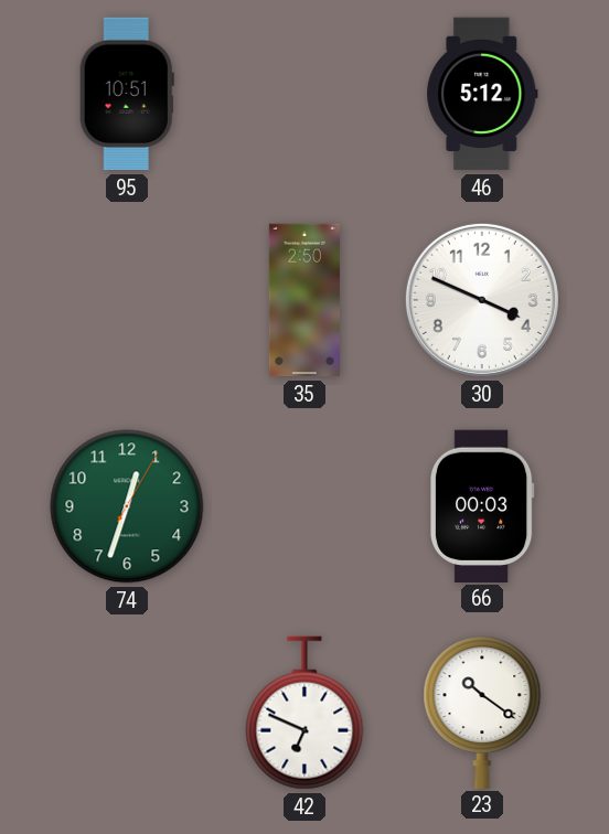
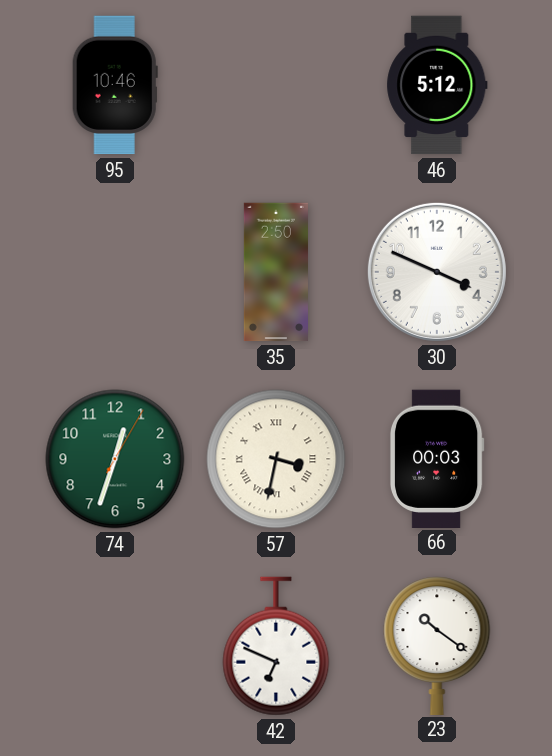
95: 10:51 -> 10:46 (115, 85)
57: none -> 3:32 (276, 459)
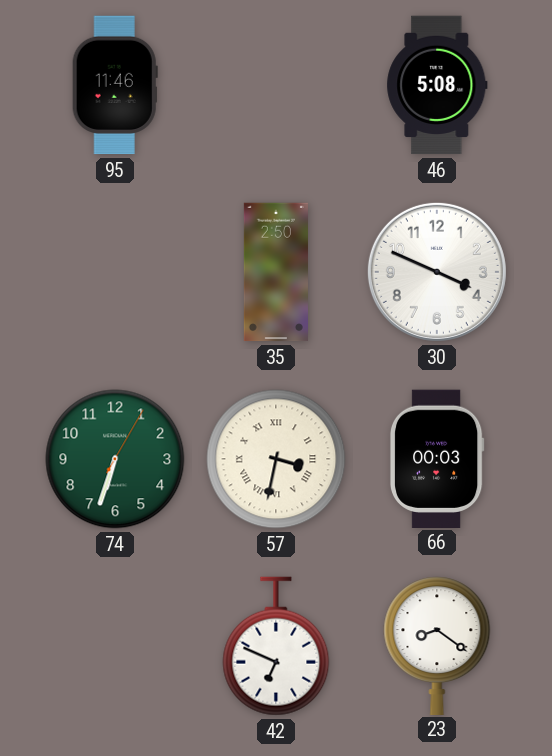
95: 10:46 -> 11:46 (115, 85)
46: 5:12 -> 5:08 (437, 85)
74: 12:33 -> 6:33 (115, 459)
23: 10:21 -> 8:21 (437, 645)
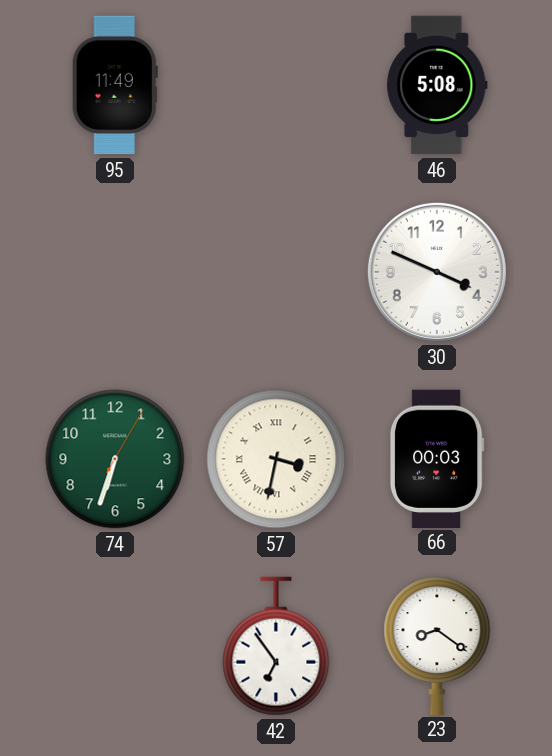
95: 11:46 -> 11:49 (115, 85)
35: 2:50 -> none (276, 272)
42: 6:49 -> 6:54 (276, 646)
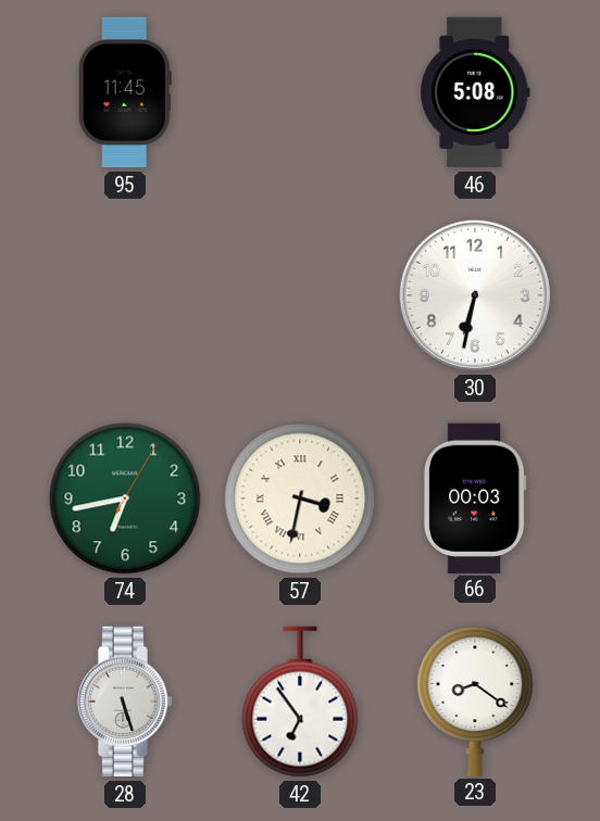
95: 11:49 -> 11:45 (125, 92)
30: 3:49 -> 6:32 (475, 295)
74: 6:33 -> 6:43 (125, 498)
28: none -> 5:27 (125, 702)
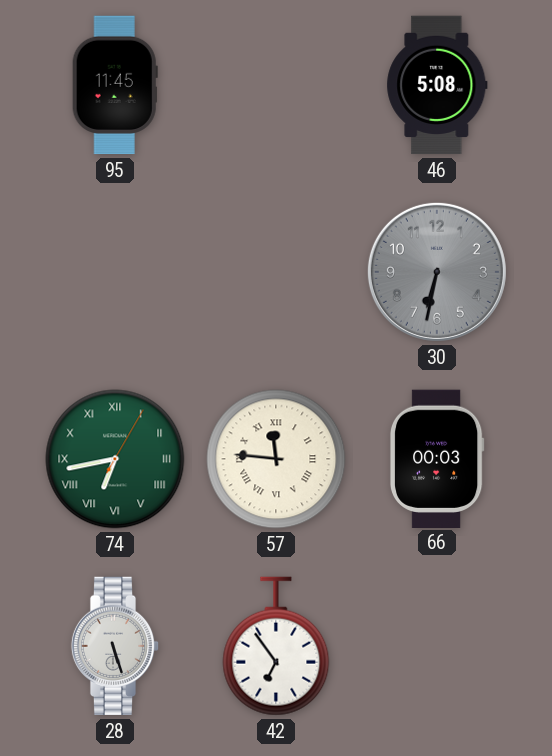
30 dial: white -> grey (437, 272)
74 numerals: Arabic -> Roman (115, 459)
57: 3:32 -> 11:46 (276, 459)
23: 8:21 -> none (475, 700)
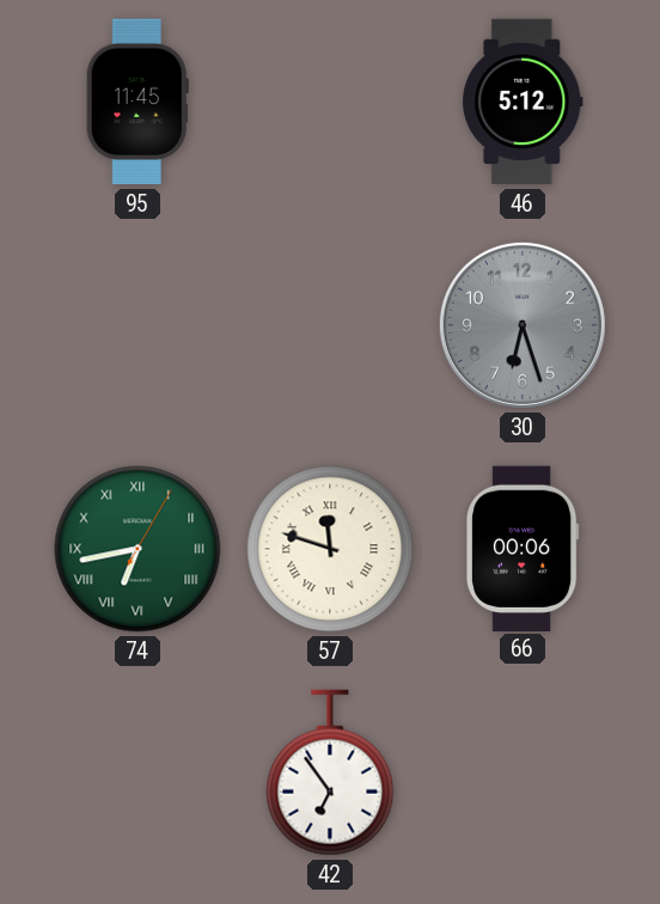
46: 5:08 -> 5:12 (522, 102)
30: 6:32 -> 6:27 (522, 325)
57: 11:46 -> 11:48 (330, 549)
66: 00:03 -> 00:06 (522, 548)
28: 5:27 -> none (115, 646)
